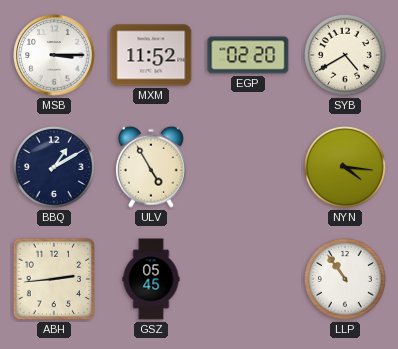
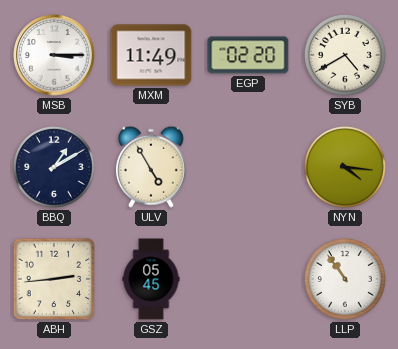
MXM: 11:52 -> 11:49 (151, 55)
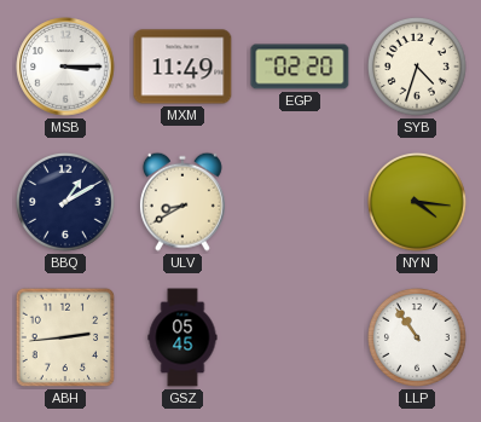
SYB: 4:40 -> 4:33 (418, 67)
ULV: 4:55 -> 8:40 (182, 202)
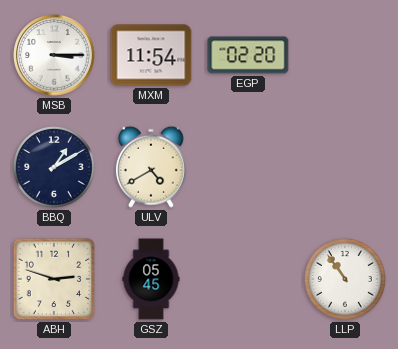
MXM: 11:49 -> 11:54 (151, 55)
SYB: 4:33 -> none (418, 67)
ULV: 8:40 -> 4:40 (151, 167)
NYN: 4:16 -> none (418, 202)
ABH: 2:44 -> 2:48 (54, 279)
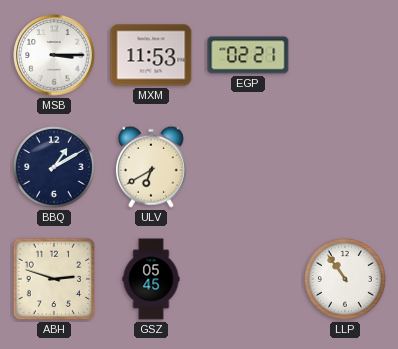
MXM: 11:54 -> 11:53 (151, 55)
EGP: 02:20 -> 02:21 (248, 55)
ULV: 4:40 -> 6:40 (151, 167)
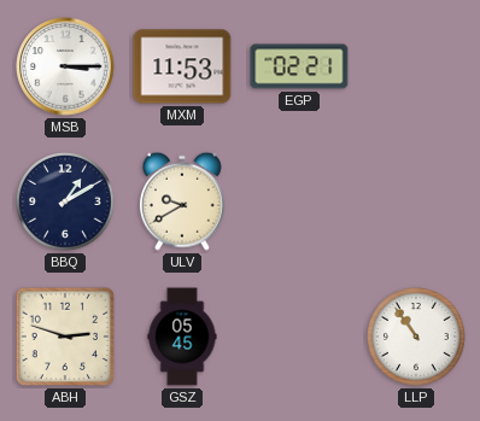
ULV: 6:40 -> 9:40 (182, 201)
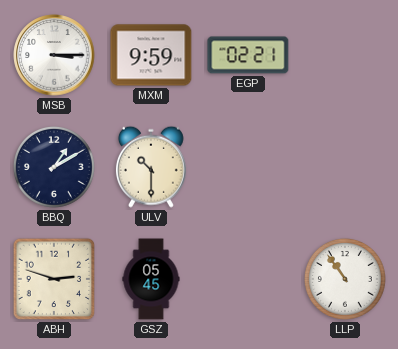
MXM: 11:53 -> 9:59 (151, 55)
ULV: 9:40 -> 10:30 (151, 167)
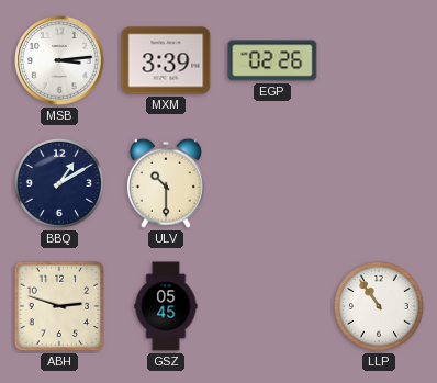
MSB: 3:15 -> 3:14 (59, 60)
MXM: 9:59 -> 3:39 (166, 60)
EGP: 02:21 -> 02:26 (272, 60)
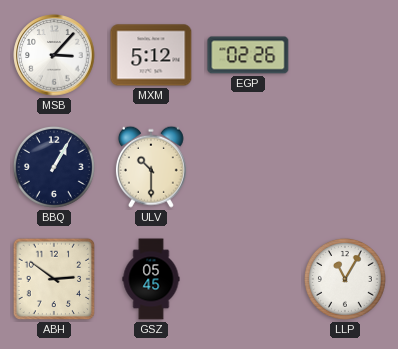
MSB: 3:14 -> 3:07 (54, 55)
MXM: 3:39 -> 5:12 (151, 55)
BBQ: 1:10 -> 1:05 (55, 167)
ABH: 2:48 -> 2:51 (54, 279)
LLP: 10:54 -> 11:05 (346, 279)
